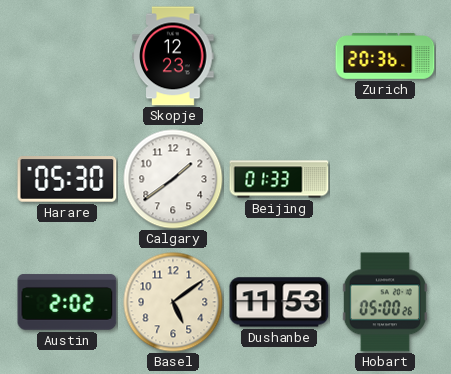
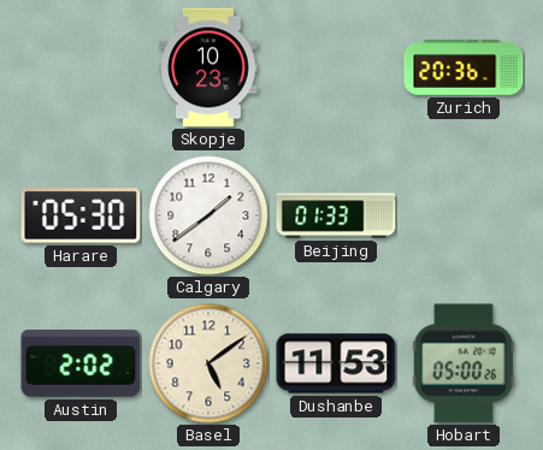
Skopje: 12:23 -> 10:23 (208, 67)
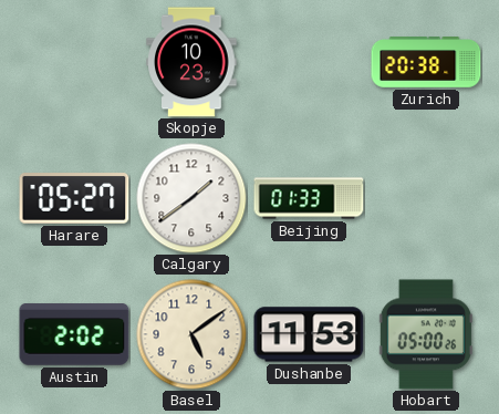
Zurich: 20:36 -> 20:38 (426, 62)
Harare: 05:30 -> 05:27 (74, 198)
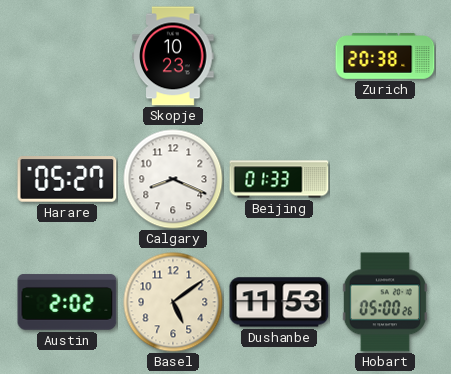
Calgary: 1:39 -> 8:19 (173, 179)
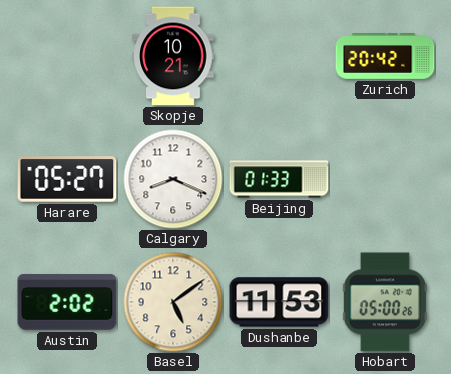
Skopje: 10:23 -> 10:21 (173, 56)
Zurich: 20:38 -> 20:42 (385, 56)
